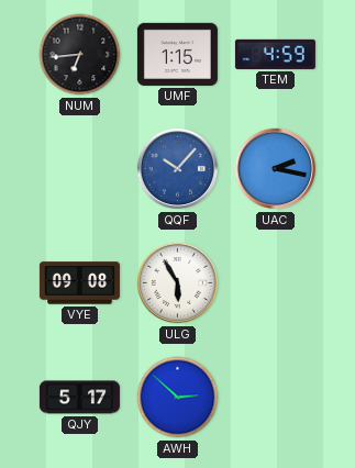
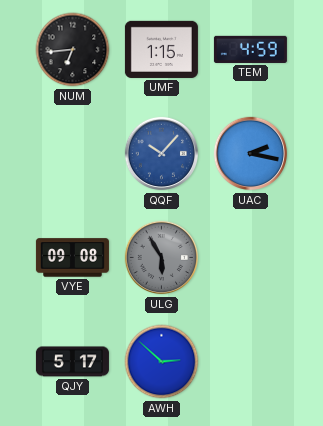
ULG dial: white -> grey (162, 258)
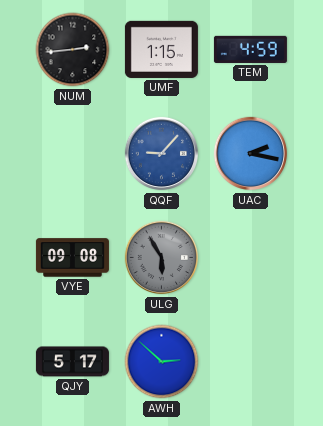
NUM: 6:44 -> 2:44 (73, 50)
QQF: 10:07 -> 9:07 (162, 154)
